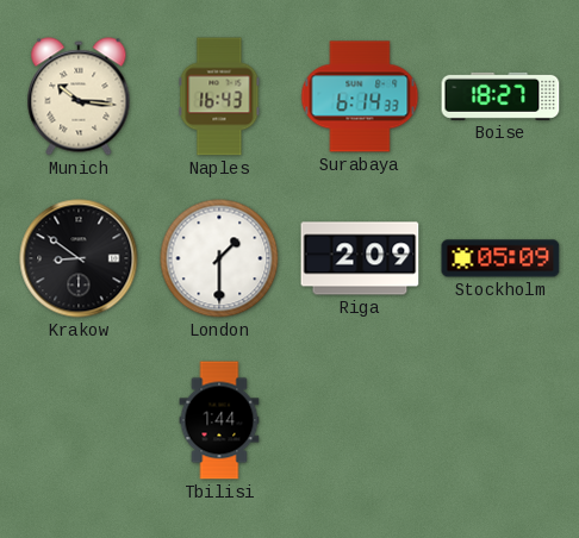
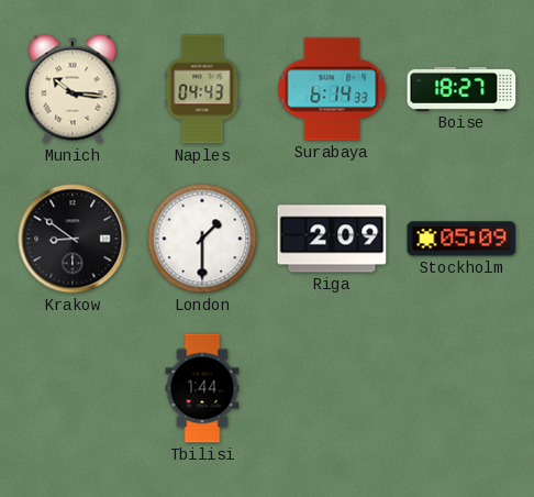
Naples: 16:43 -> 04:43 (202, 89)
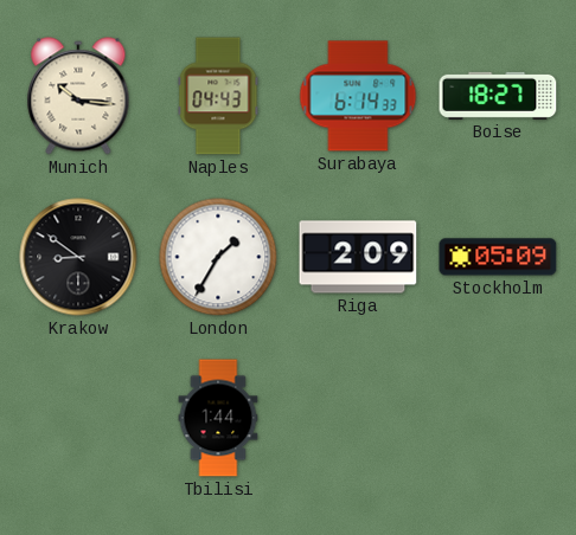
London: 1:30 -> 1:35 (218, 257)
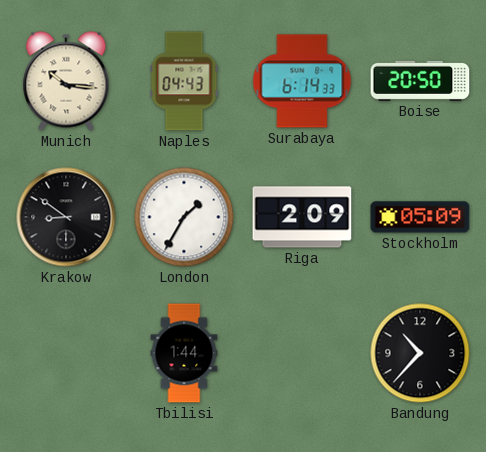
Boise: 18:27 -> 20:50 (420, 81)
Bandung: none -> 10:37 (420, 353)
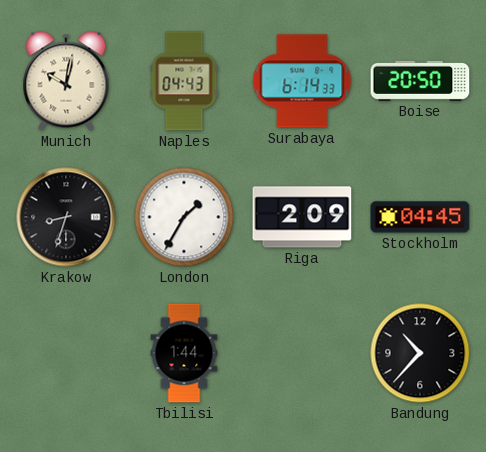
Munich: 10:16 -> 10:02 (66, 81)
Krakow: 8:51 -> 8:33 (66, 217)
Stockholm: 05:09 -> 04:45 (420, 217)
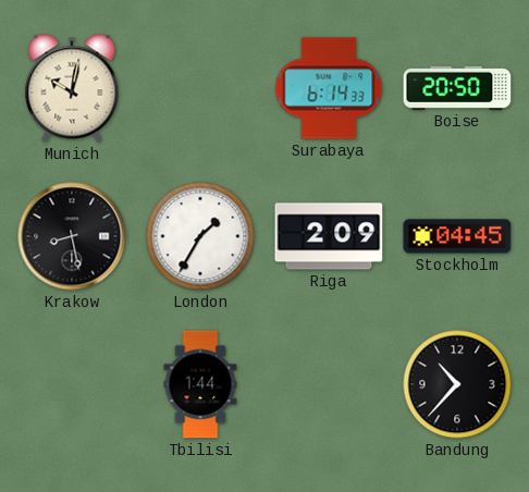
Naples: 04:43 -> none (184, 81)
Krakow: 8:33 -> 8:28 (72, 236)
